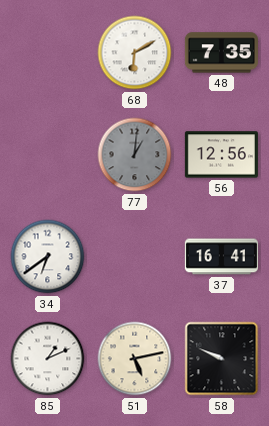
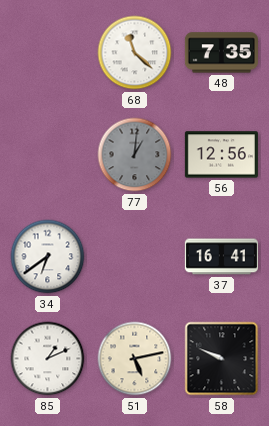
68: 6:10 -> 11:22 (135, 53)
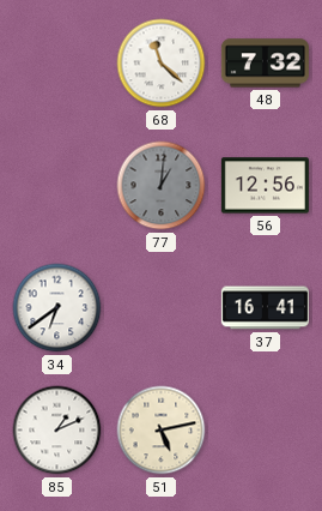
48: 7:35 -> 7:32 (265, 64)
58: 9:49 -> none (222, 359)
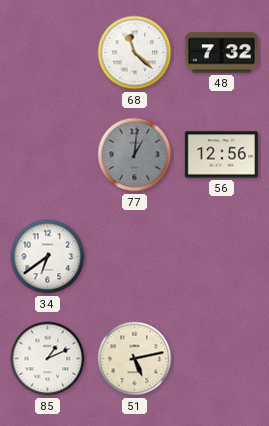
37: 16:41 -> none (265, 308)
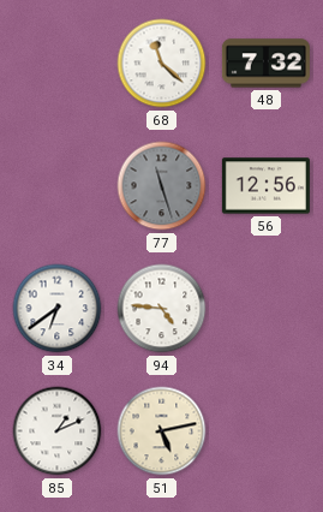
77: 1:01 -> 11:27 (162, 186)
94: none -> 4:46 (162, 309)
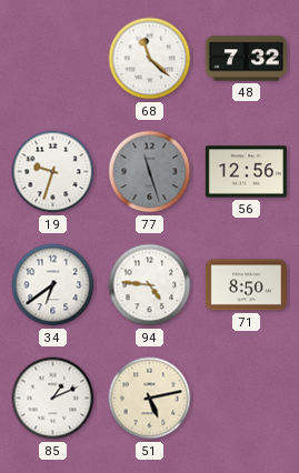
19: none -> 9:33 (53, 172)
71: none -> 8:50 (246, 285)
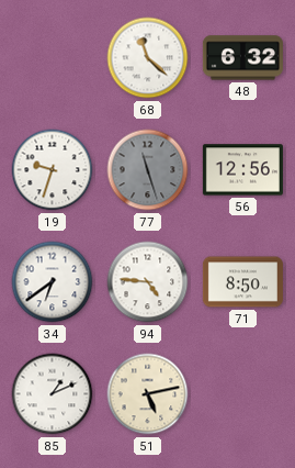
48: 7:32 -> 6:32 (242, 58)
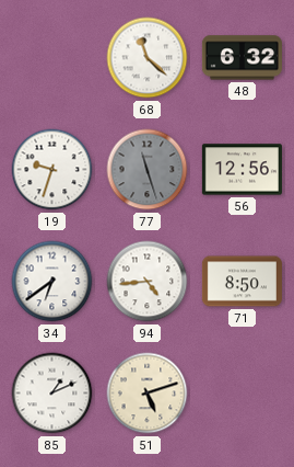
94: 4:46 -> 4:44 (148, 282)
51: 5:13 -> 5:12 (148, 394)
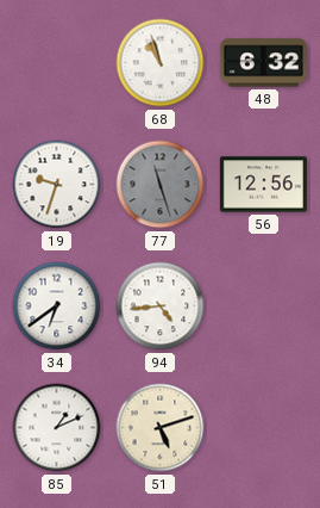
68: 11:22 -> 10:57 (161, 63)
71: 8:50 -> none (242, 282)
